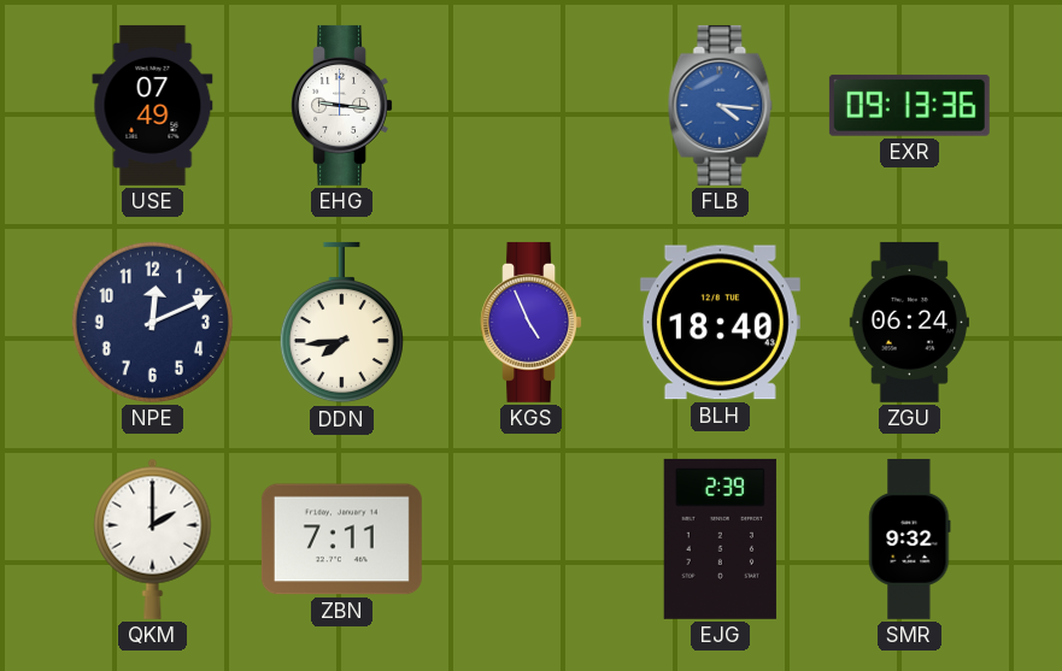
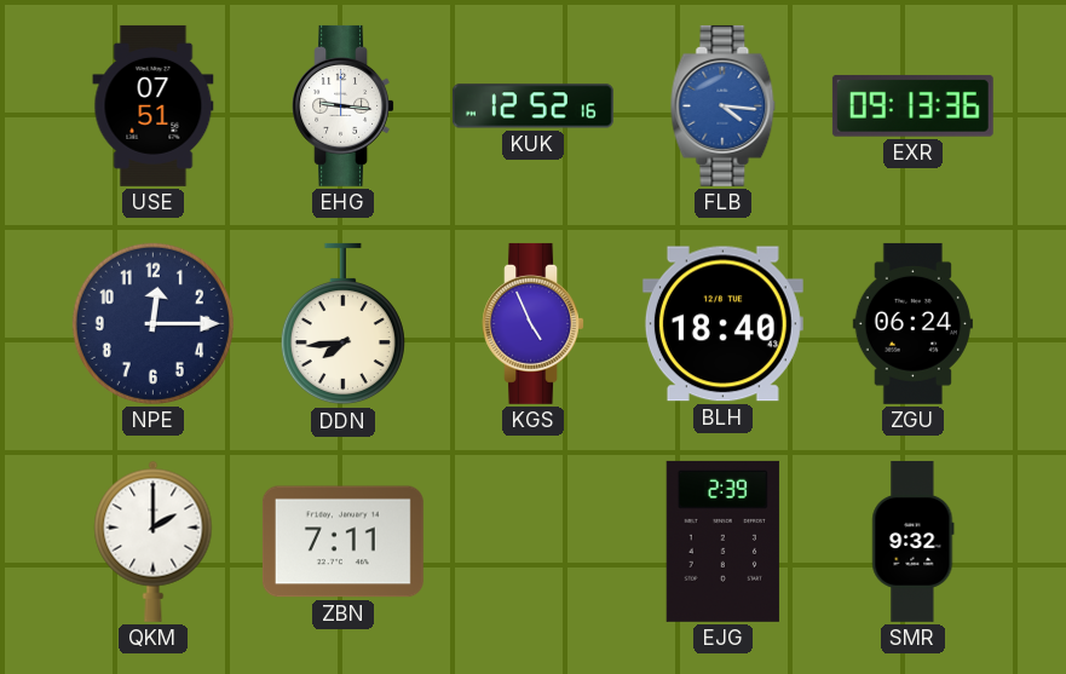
USE: 07:49 -> 07:51 (154, 105)
KUK: none -> 12:52 (532, 106)
NPE: 12:11 -> 12:15 (152, 323)
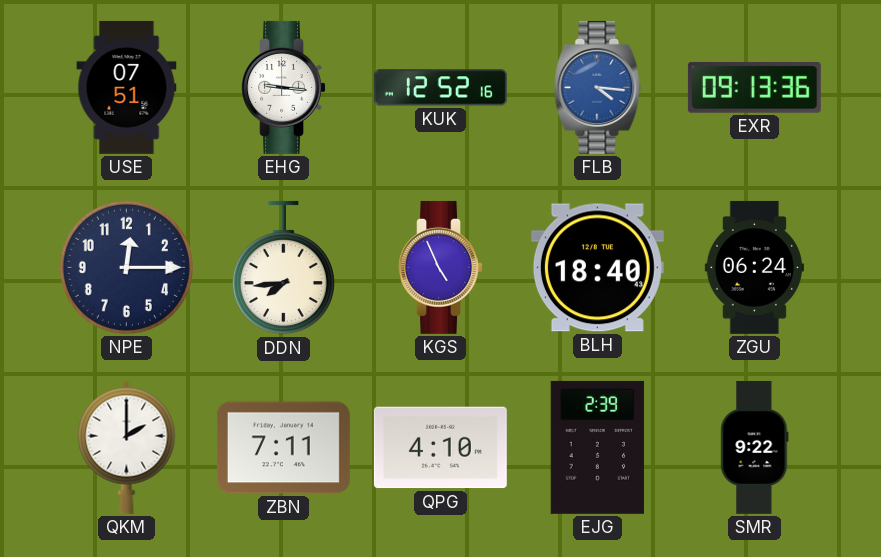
QPG: none -> 4:10 (440, 448)
SMR: 9:32 -> 9:22 (755, 447)
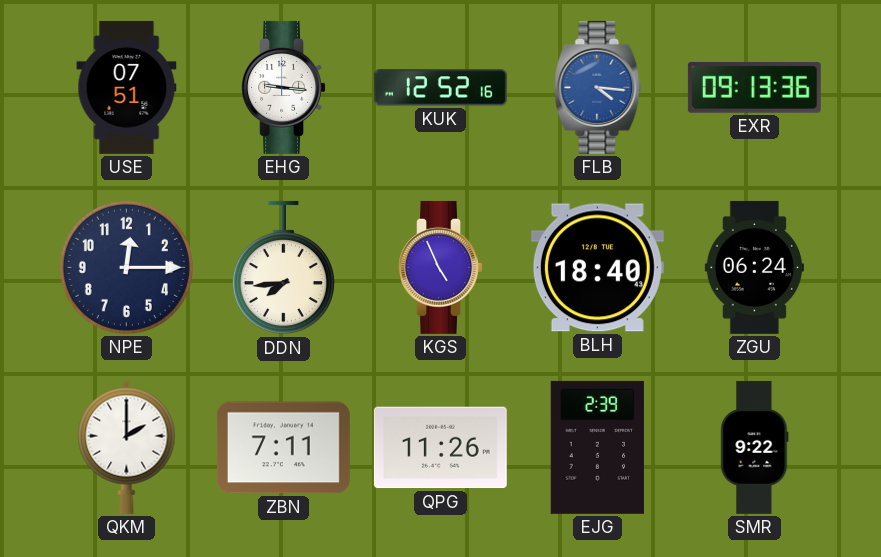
QPG: 4:10 -> 11:26 (440, 448)
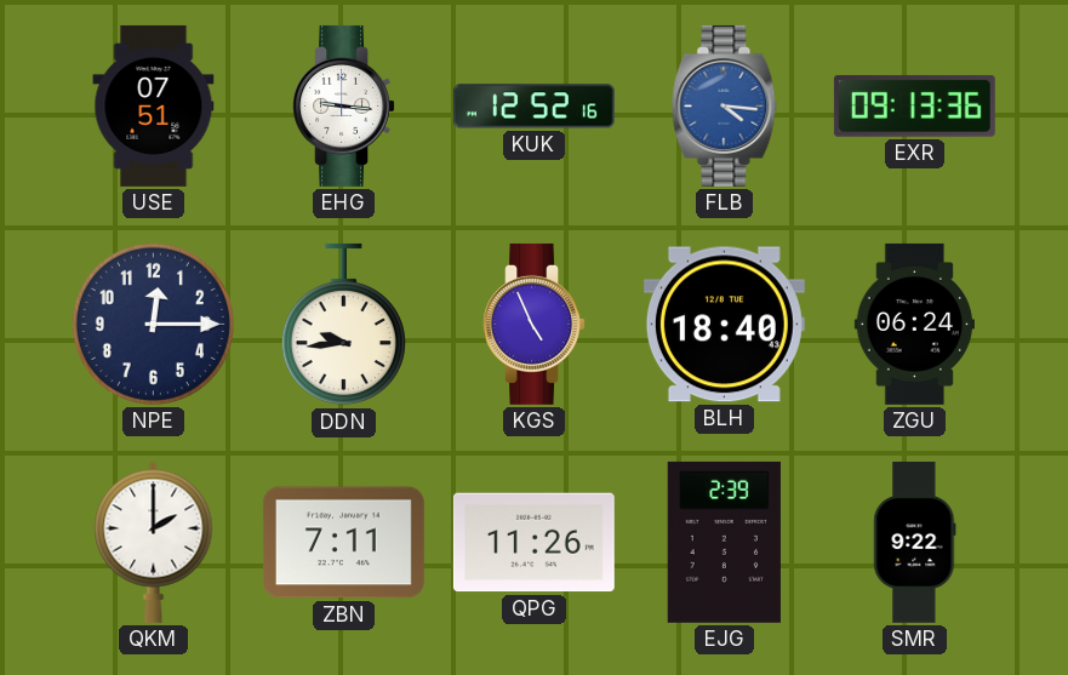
DDN: 7:44 -> 9:44 (343, 325)
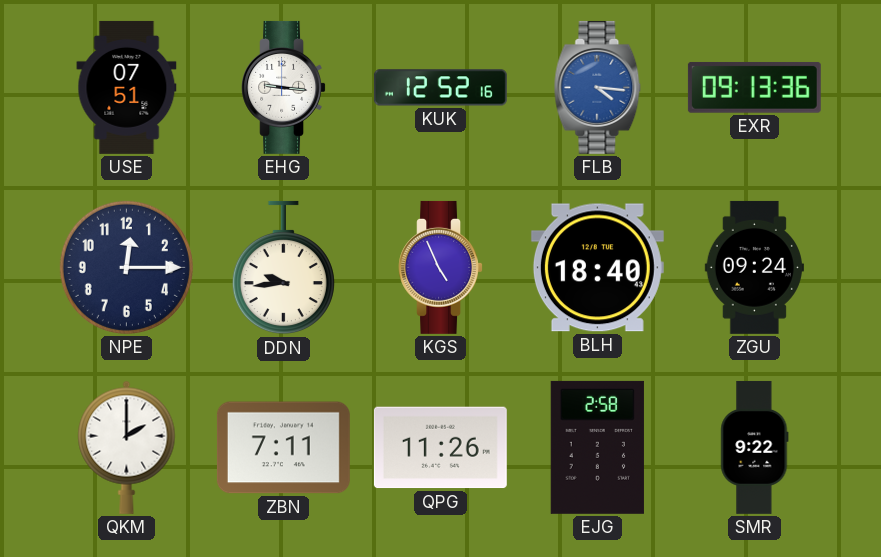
ZGU: 06:24 -> 09:24 (754, 267)
EJG: 2:39 -> 2:58 (597, 447)
